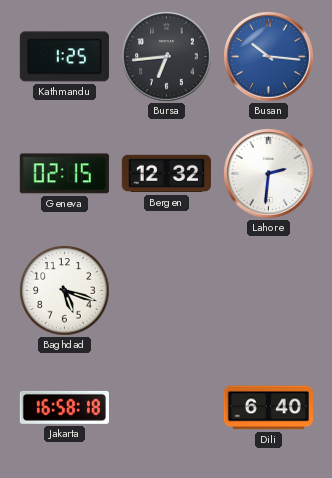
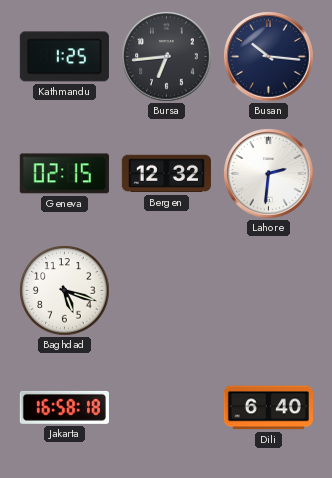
Busan dial: blue -> navy (269, 57)
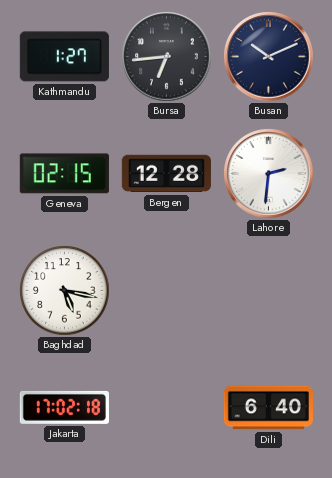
Kathmandu: 1:25 -> 1:27 (64, 57)
Busan: 10:16 -> 10:11 (269, 57)
Bergen: 12:32 -> 12:28 (166, 174)
Baghdad: 5:18 -> 5:17 (65, 291)
Jakarta: 16:58 -> 17:02 (64, 407)
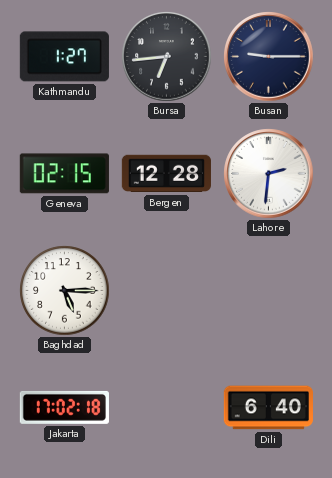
Busan: 10:11 -> 9:15 (269, 57)
Baghdad: 5:17 -> 5:15 (65, 291)
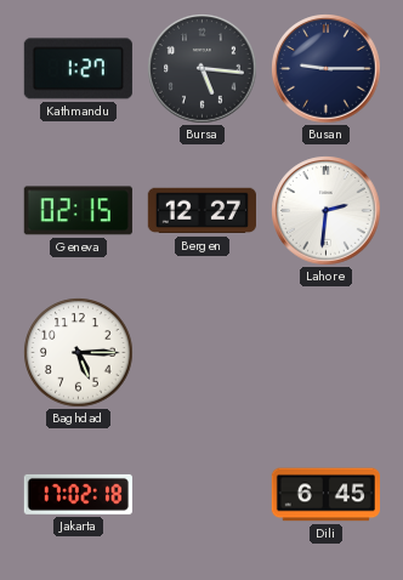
Bursa: 6:44 -> 5:16 (203, 69)
Bergen: 12:28 -> 12:27 (201, 211)
Dili: 6:40 -> 6:45 (325, 495)
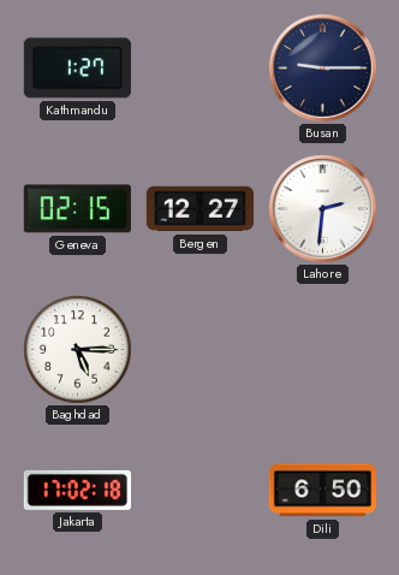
Bursa: 5:16 -> none (203, 69)
Dili: 6:45 -> 6:50 (322, 491)
